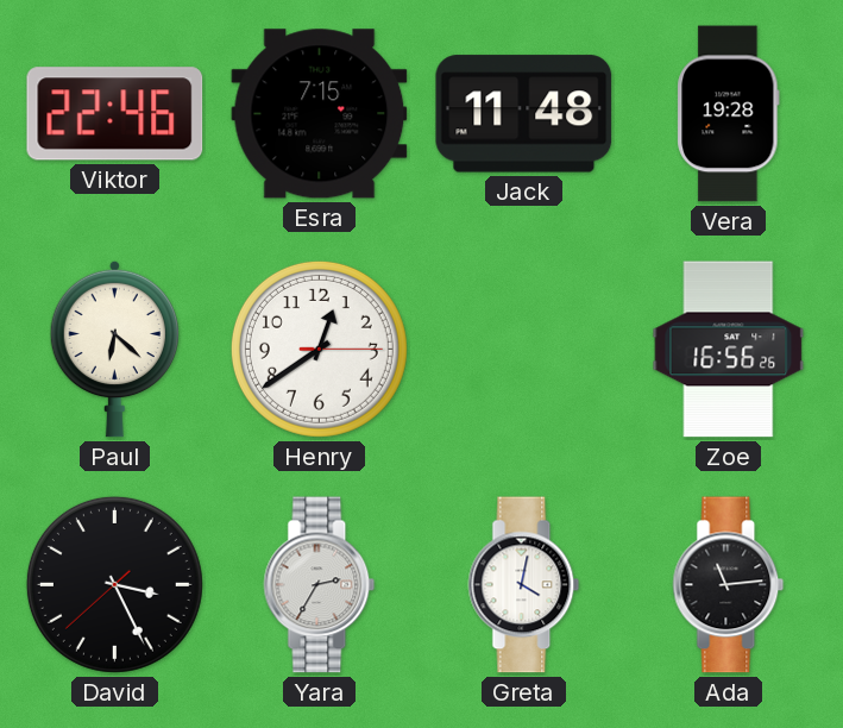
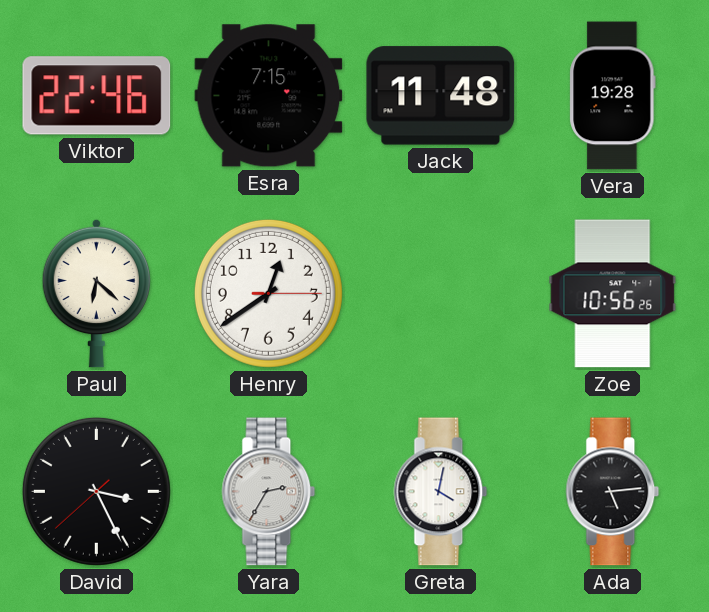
Zoe: 16:56 -> 10:56 (613, 294)
Ada: 11:14 -> 5:14 (613, 492)
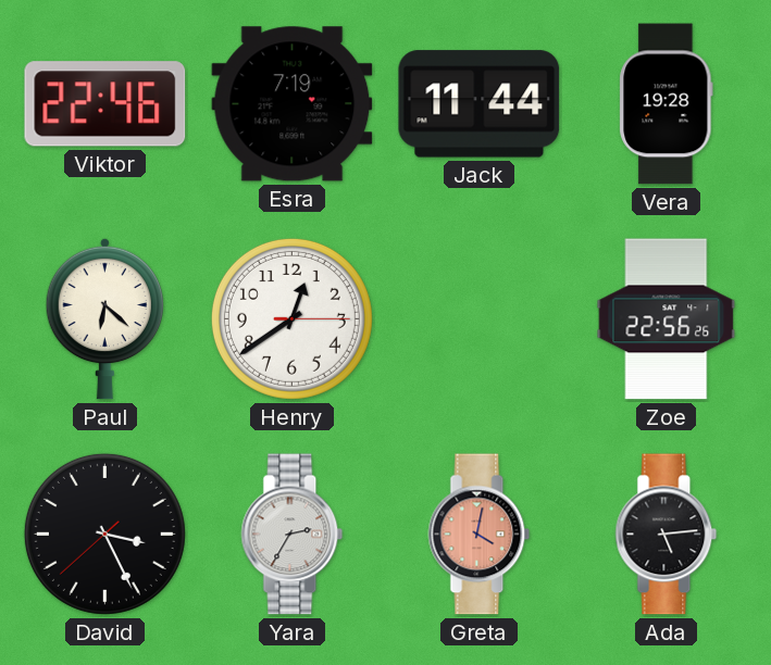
Esra: 7:15 -> 7:19 (293, 104)
Jack: 11:48 -> 11:44 (480, 104)
Zoe: 10:56 -> 22:56 (667, 319)
Greta dial: white -> salmon (480, 535)
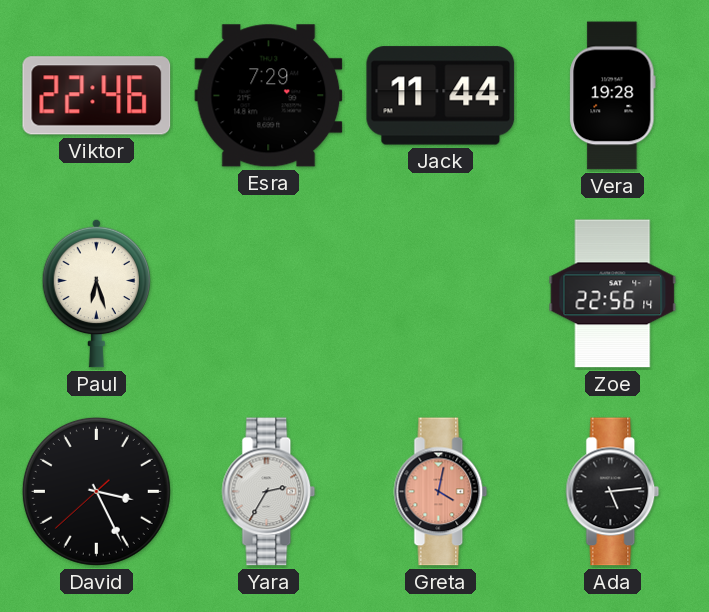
Esra: 7:19 -> 7:29 (269, 96)
Paul: 6:22 -> 6:27 (96, 293)
Henry: 12:39 -> none (291, 318)
Zoe: 22:56:26 -> 22:56:14 (613, 294)
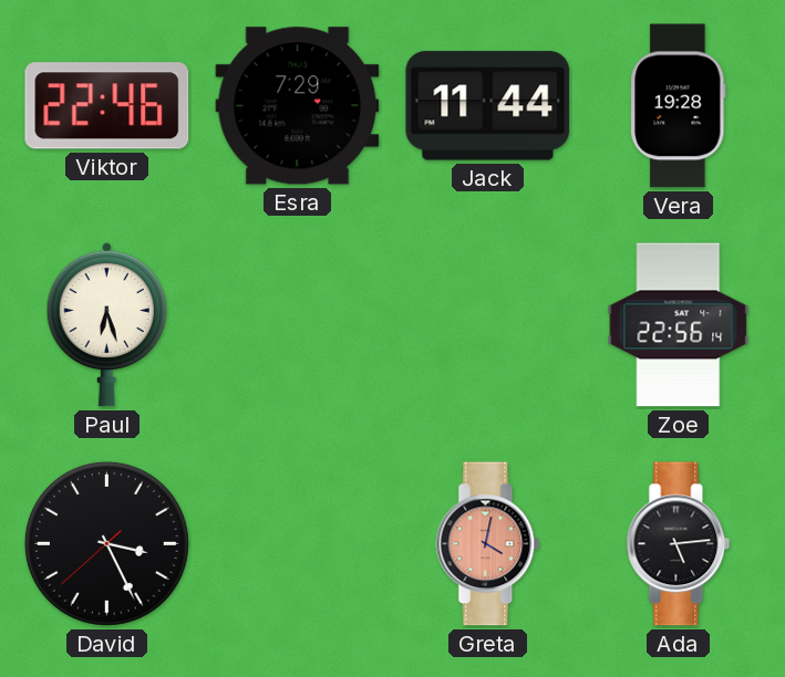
Yara: 2:35 -> none (269, 492)
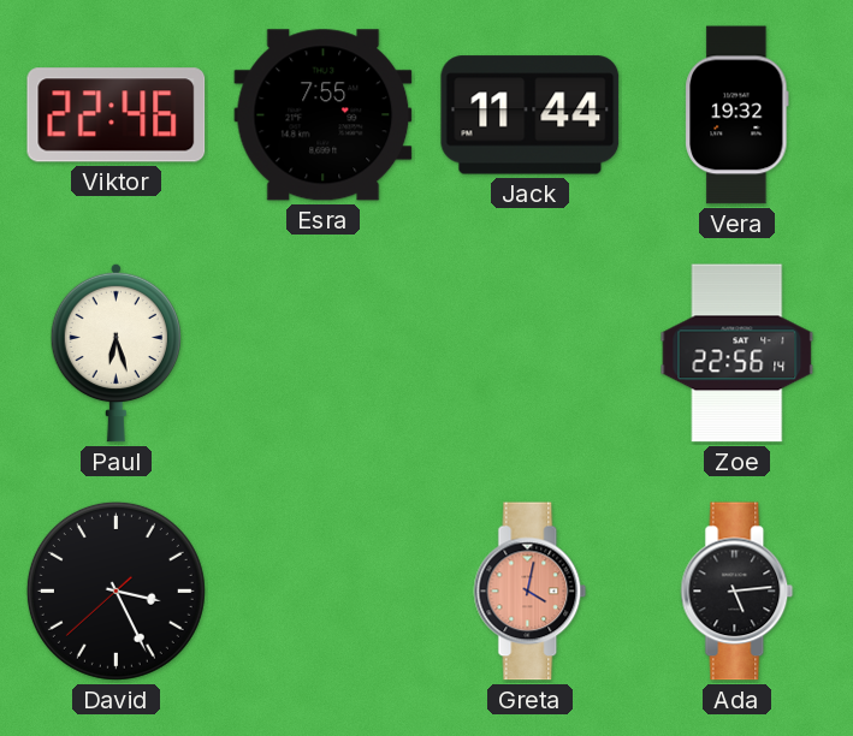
Esra: 7:29 -> 7:55 (324, 115)
Vera: 19:28 -> 19:32 (738, 115)
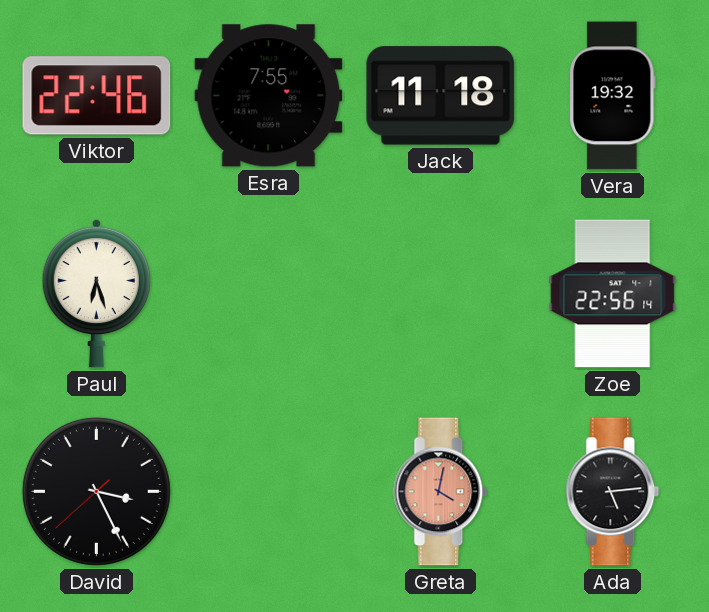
Jack: 11:44 -> 11:18 (441, 96)
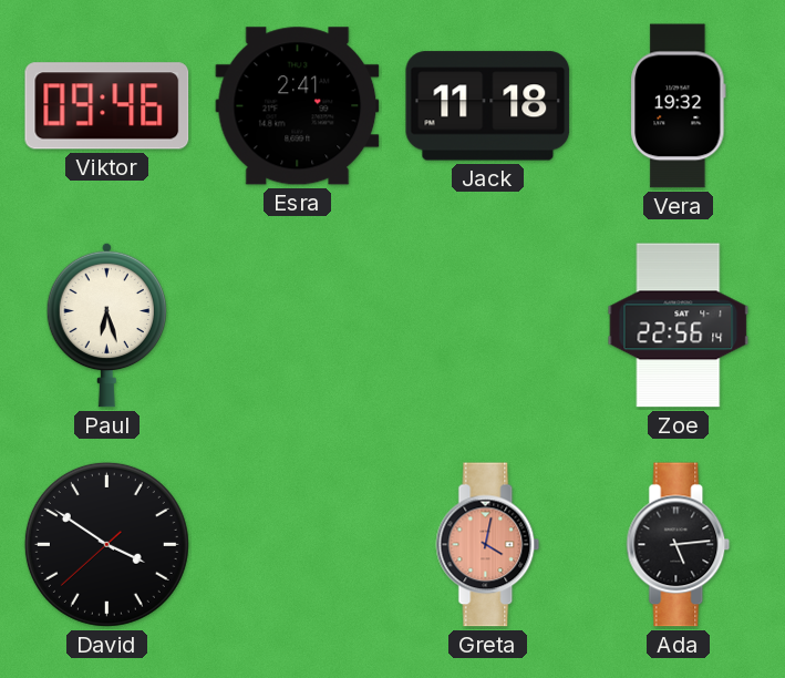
Viktor: 22:46 -> 09:46 (107, 106)
Esra: 7:55 -> 2:41 (298, 106)
David: 3:25 -> 3:50 (106, 544)
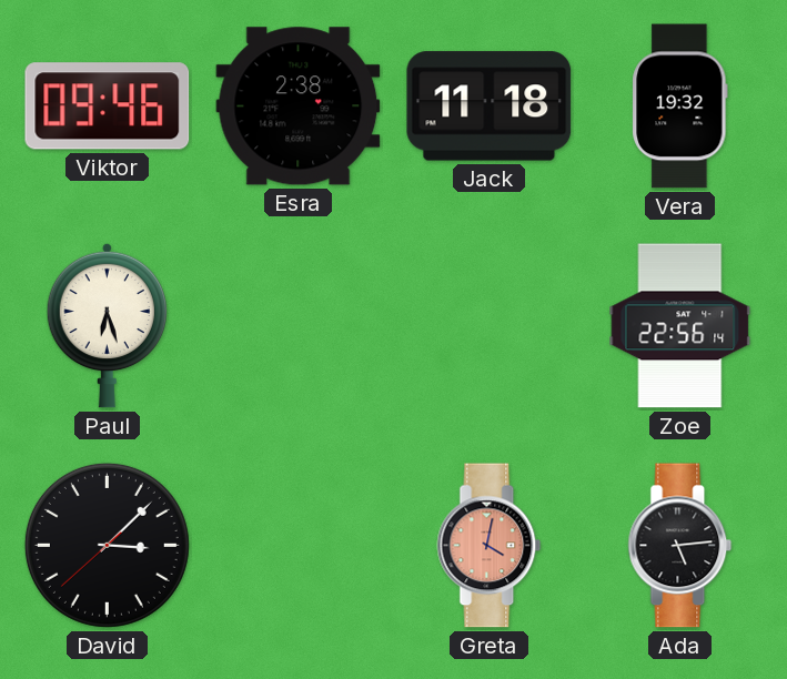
Esra: 2:41 -> 2:38 (299, 107)
David: 3:50 -> 3:07 (107, 545)
